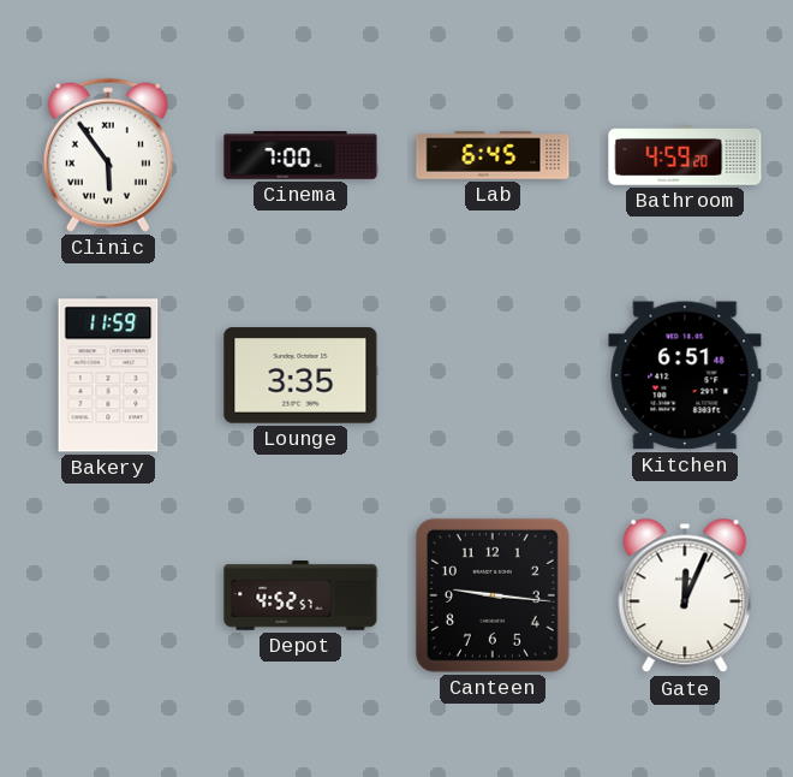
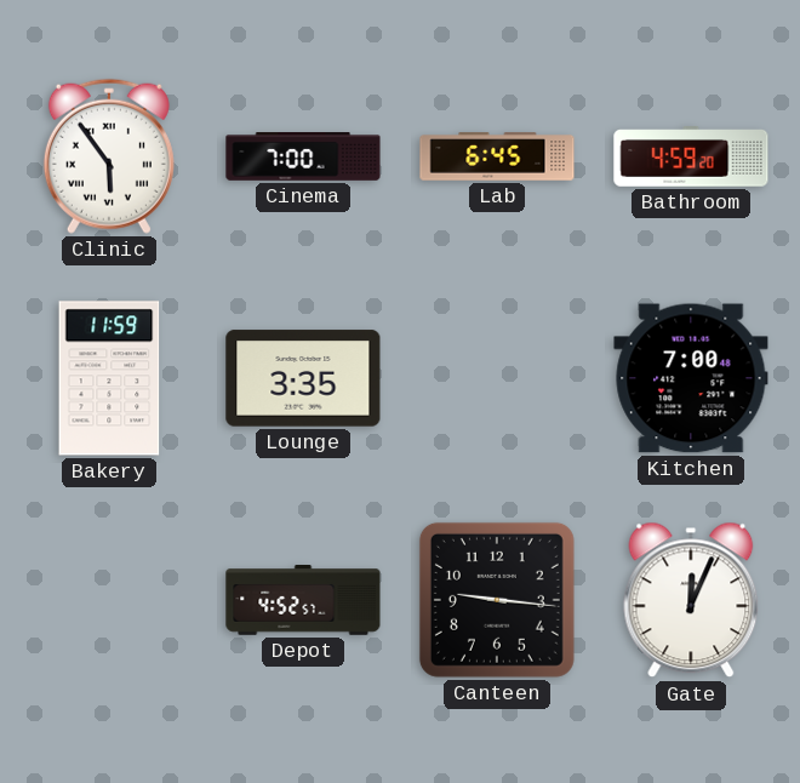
Kitchen: 6:51 -> 7:00 (691, 378)
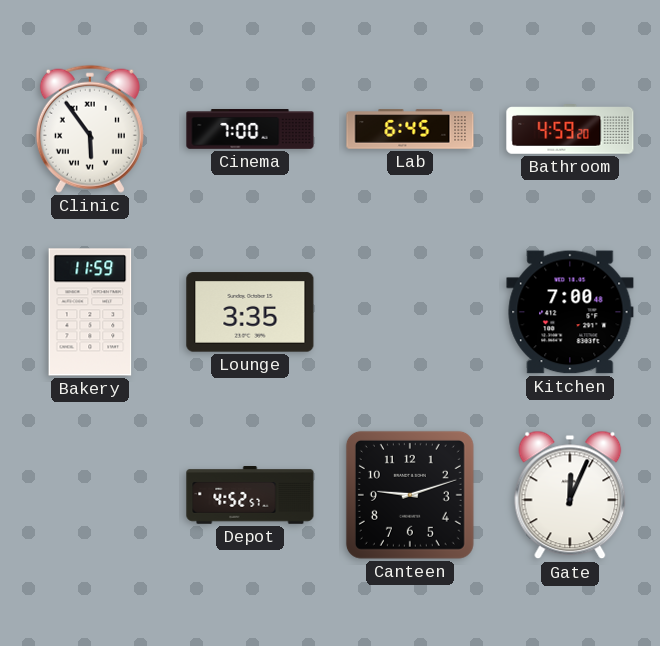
Canteen: 9:16 -> 9:12 (410, 495)
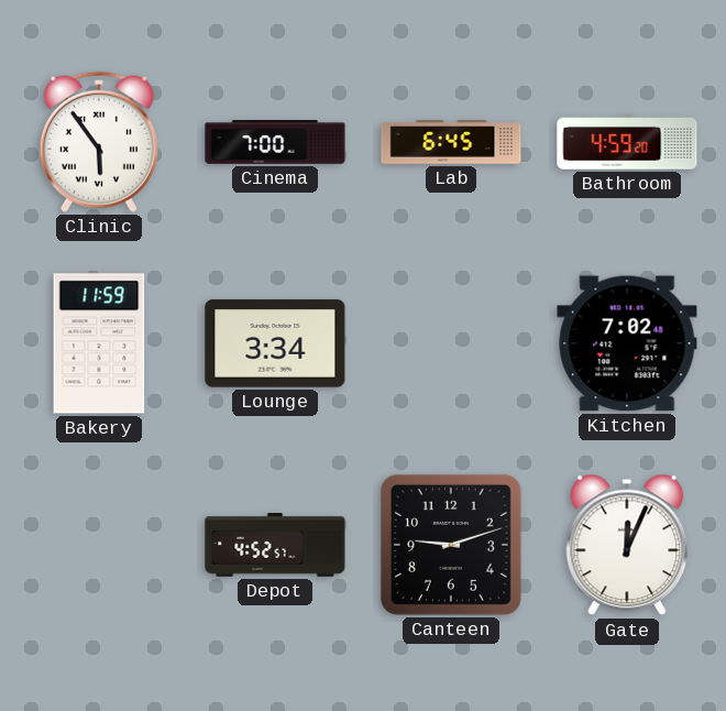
Lounge: 3:35 -> 3:34 (275, 343)
Kitchen: 7:00 -> 7:02 (627, 343)
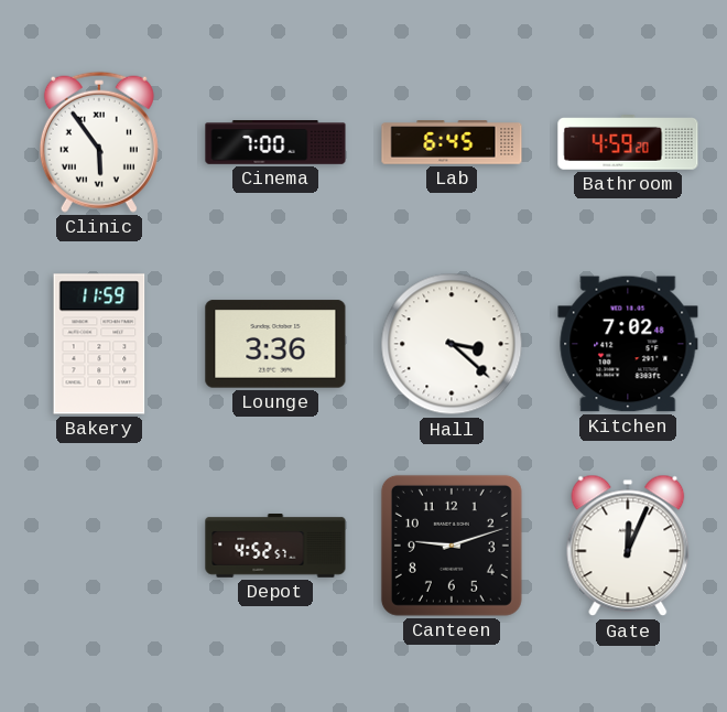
Lounge: 3:34 -> 3:36 (275, 344)
Hall: none -> 3:22 (452, 344)
